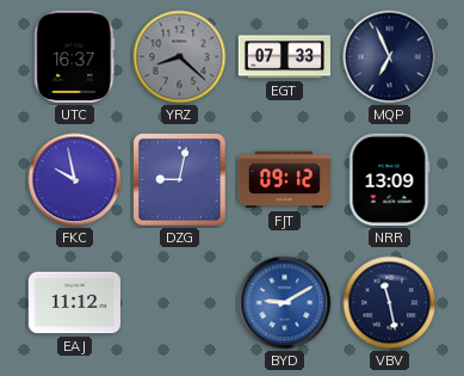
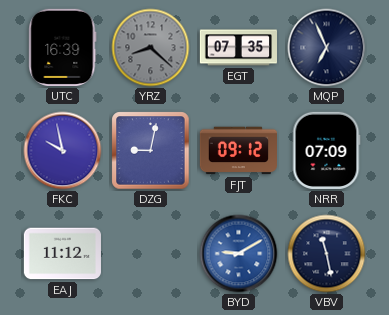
UTC: 16:37 -> 16:39 (63, 47)
EGT: 07:33 -> 07:35 (238, 48)
NRR: 13:09 -> 07:09 (326, 150)
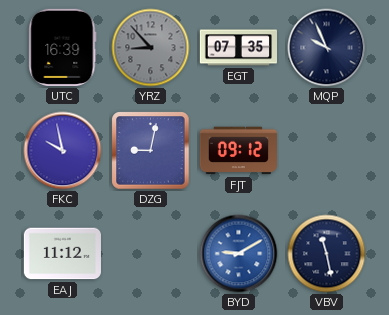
YRZ: 8:22 -> 8:53 (151, 48)
MQP: 6:56 -> 9:56 (327, 48)
NRR: 07:09 -> none (326, 150)
